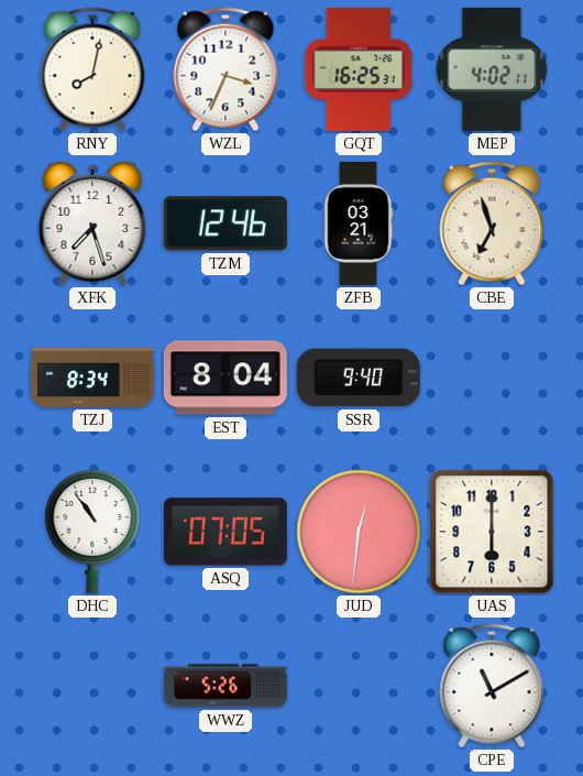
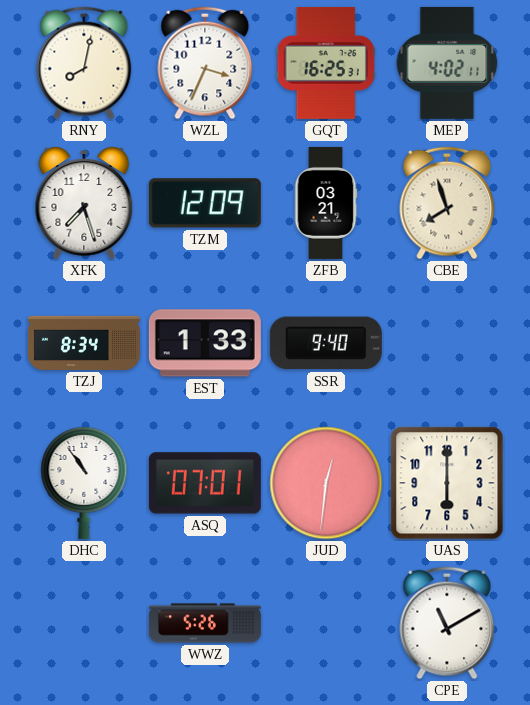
TZM: 12:46 -> 12:09 (205, 203)
CBE: 6:57 -> 7:57 (447, 203)
EST: 8:04 -> 1:33 (205, 343)
ASQ: 07:05 -> 07:01 (205, 483)
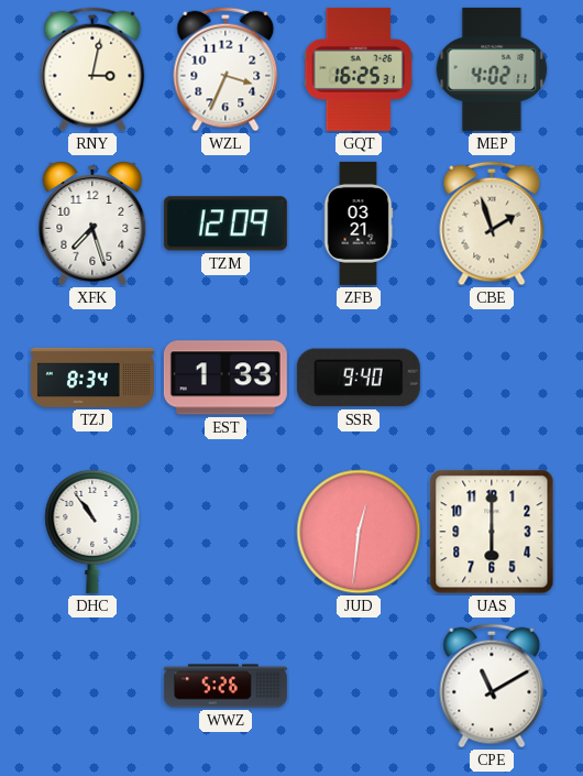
RNY: 8:02 -> 3:02 (92, 69)
CBE: 7:57 -> 1:57 (492, 223)
ASQ: 07:01 -> none (205, 483)
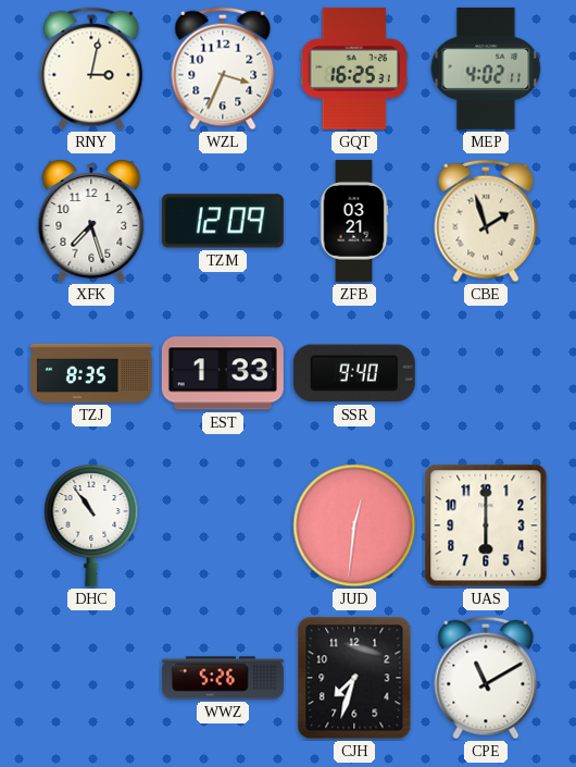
TZJ: 8:34 -> 8:35 (91, 373)
CJH: none -> 7:33 (354, 678)
